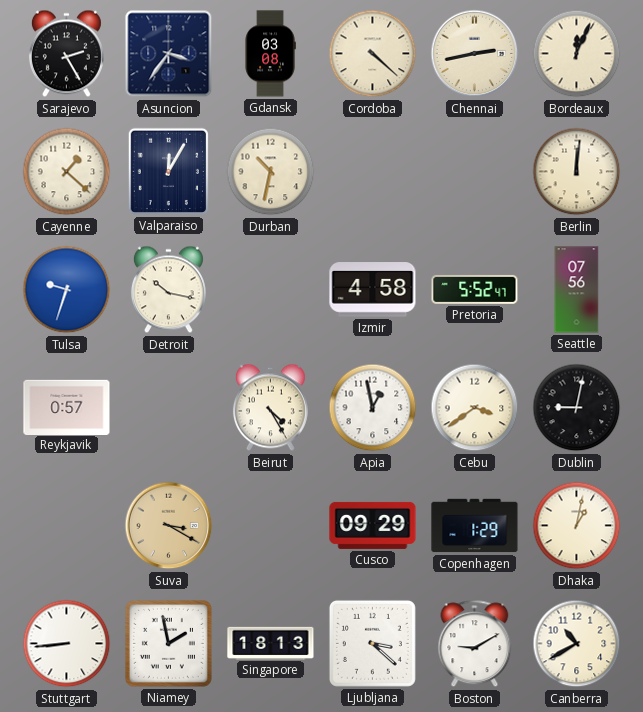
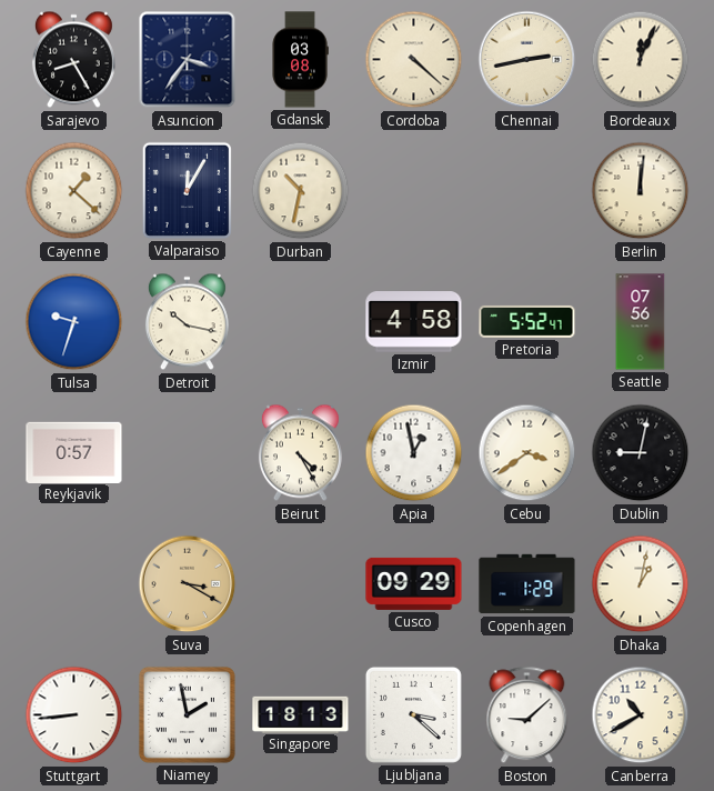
Sarajevo: 2:25 -> 8:25 (73, 60)
Boston: 9:10 -> 9:08 (527, 715)
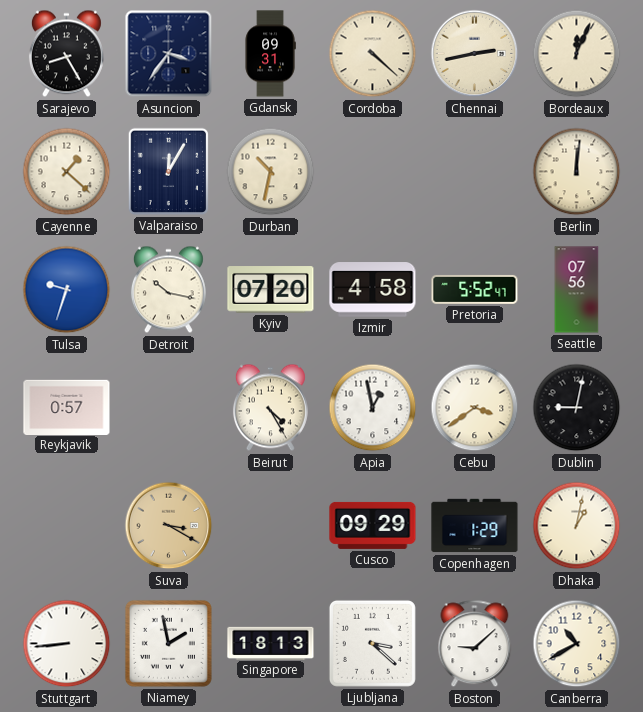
Gdansk: 03:08 -> 09:31 (270, 54)
Kyiv: none -> 07:20 (271, 290)
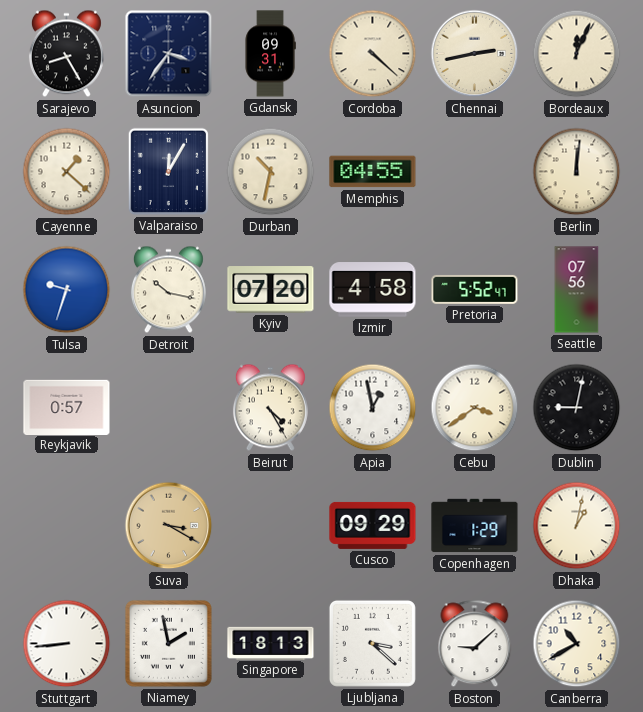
Memphis: none -> 04:55 (373, 172)
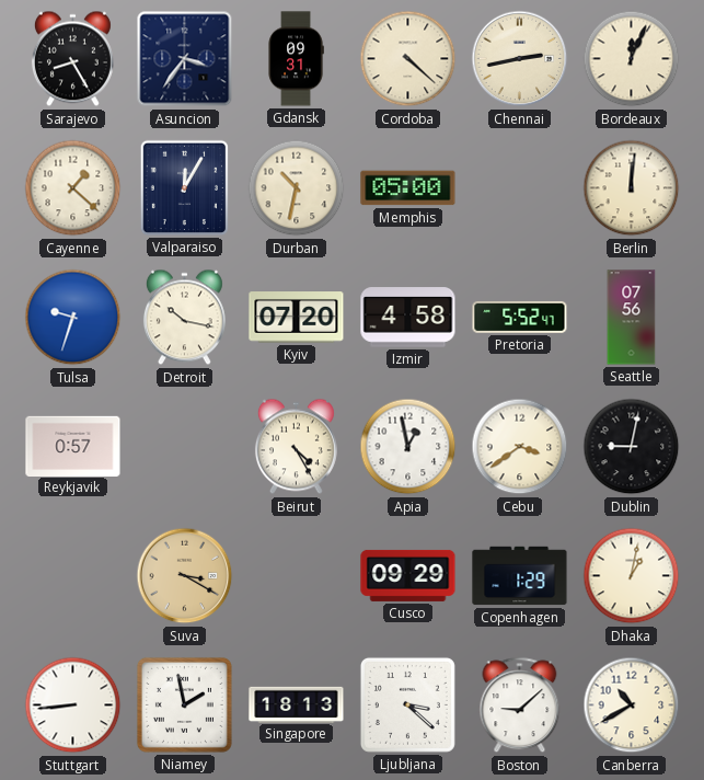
Memphis: 04:55 -> 05:00 (408, 188)
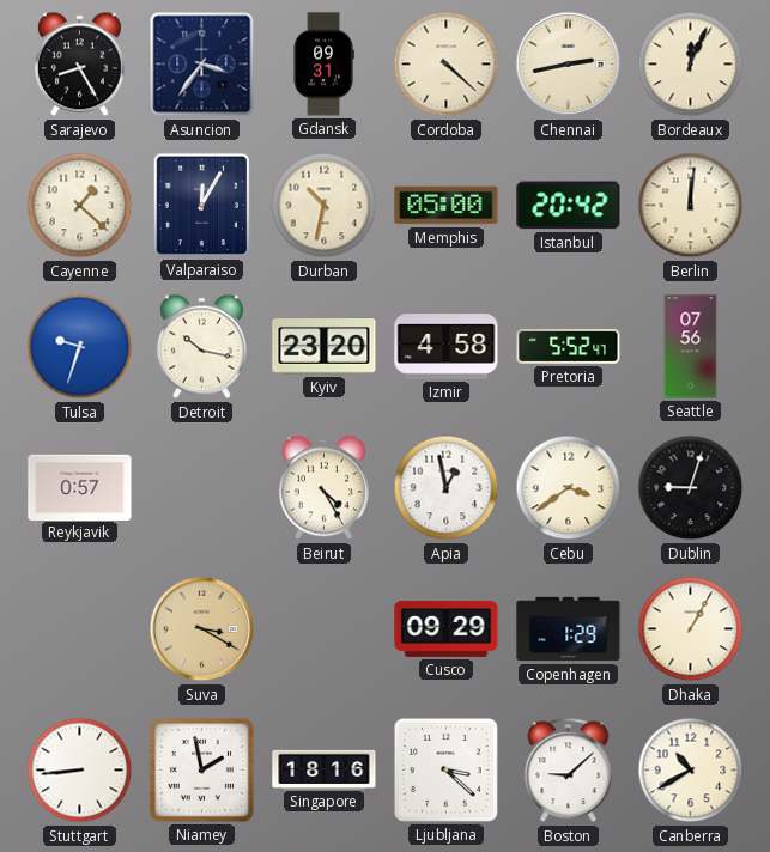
Istanbul: none -> 20:42 (569, 206)
Kyiv: 07:20 -> 23:20 (325, 347)
Dublin: 9:02 -> 9:03 (691, 488)
Dhaka: 1:02 -> 1:05 (691, 629)
Singapore: 18:13 -> 18:16 (325, 769)
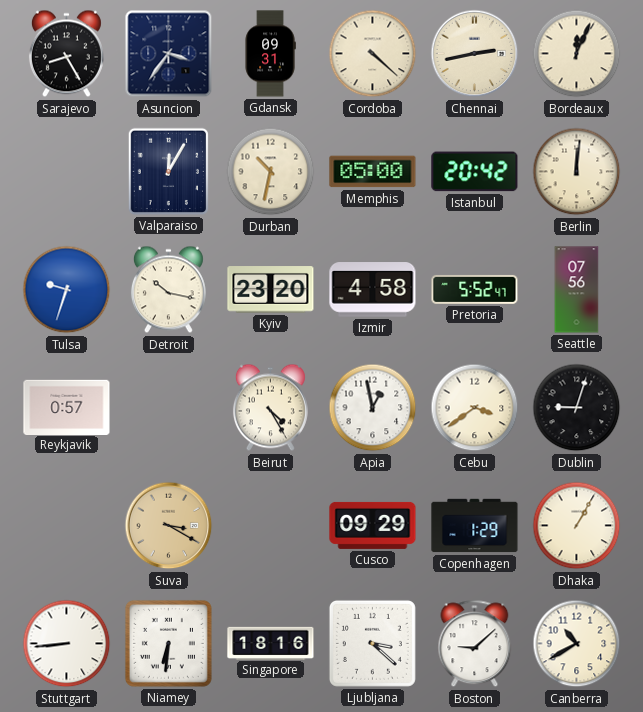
Cayenne: 1:22 -> none (80, 206)
Niamey: 1:58 -> 6:31 (168, 643)
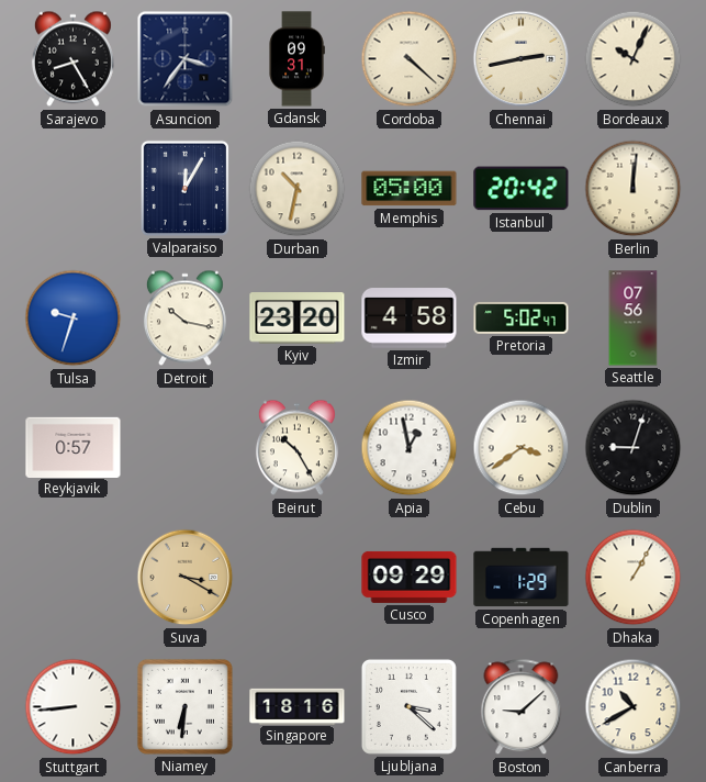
Bordeaux: 12:04 -> 10:04 (634, 59)
Pretoria: 5:52 -> 5:02 (522, 317)
Beirut: 4:25 -> 10:25 (296, 448)
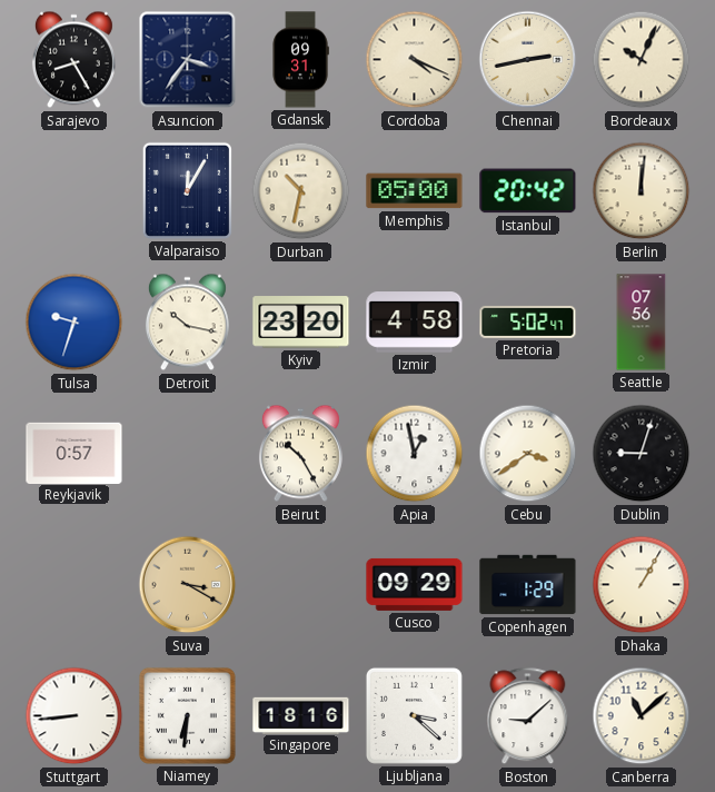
Cordoba: 4:22 -> 4:19 (415, 60)
Canberra: 10:40 -> 11:08 (642, 716)
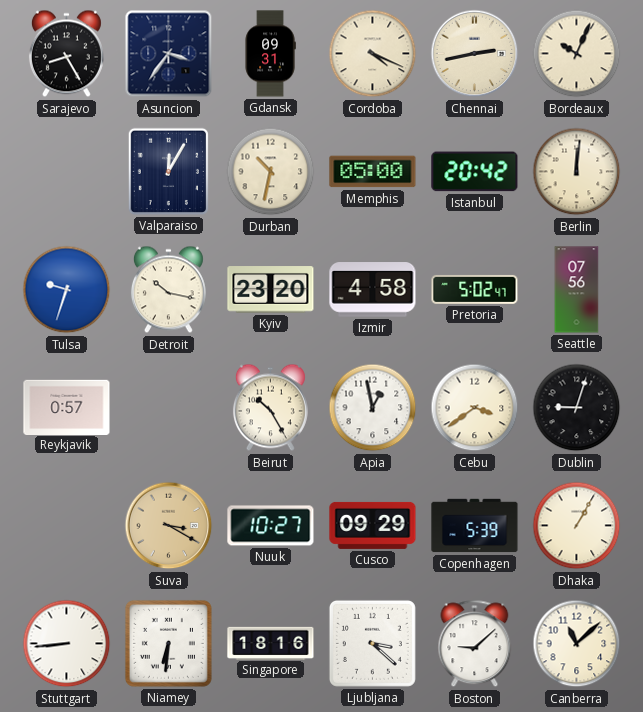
Nuuk: none -> 10:27 (271, 526)
Copenhagen: 1:29 -> 5:39 (475, 526)
